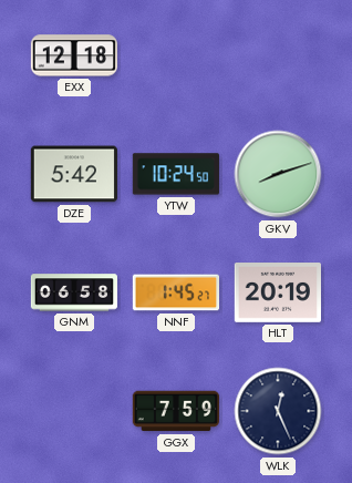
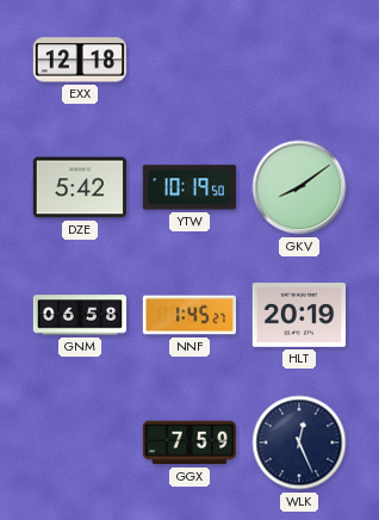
YTW: 10:24 -> 10:19 (189, 187)
GKV: 8:12 -> 8:09 (299, 187)
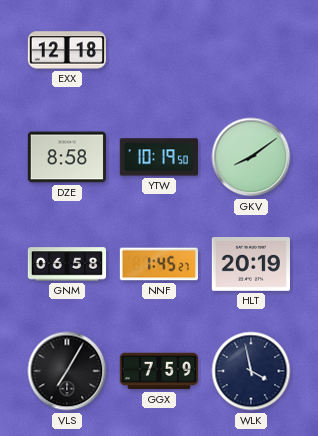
DZE: 5:42 -> 8:58 (66, 157)
VLS: none -> 7:05 (67, 371)
WLK: 12:26 -> 3:58 (251, 371)
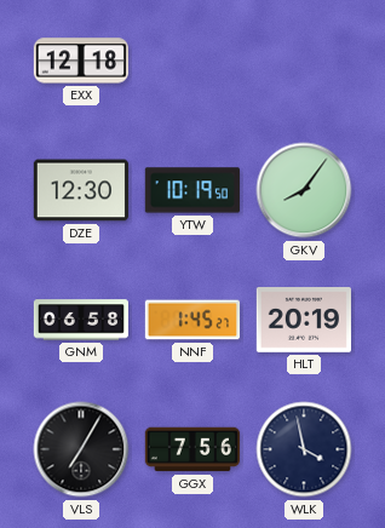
DZE: 8:58 -> 12:30 (80, 190)
GKV: 8:09 -> 8:06 (304, 190)
GGX: 7:59 -> 7:56 (191, 449)
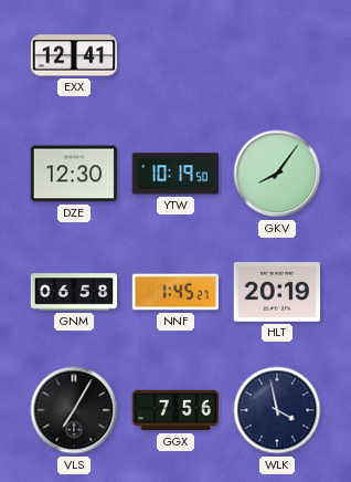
EXX: 12:18 -> 12:41 (73, 55)
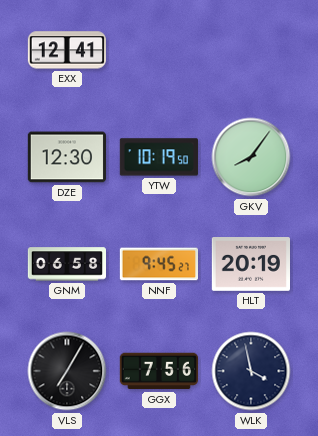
NNF: 1:45 -> 9:45 (158, 264)
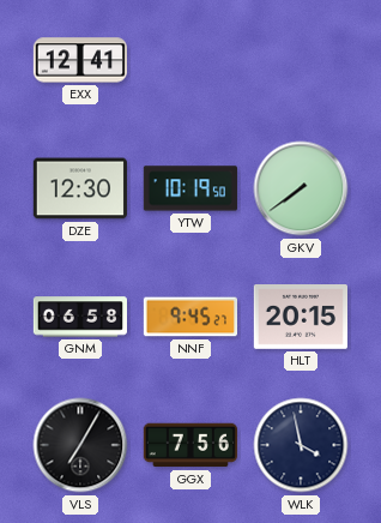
GKV: 8:06 -> 7:39 (301, 188)
HLT: 20:19 -> 20:15 (300, 318)
